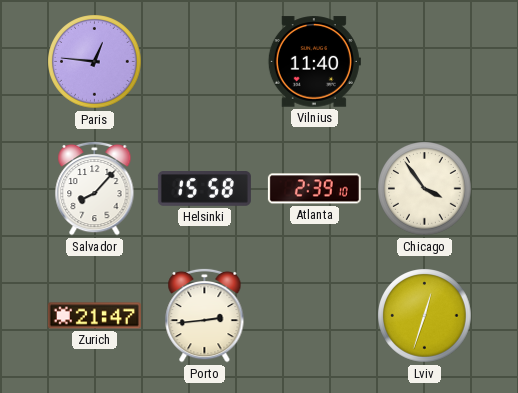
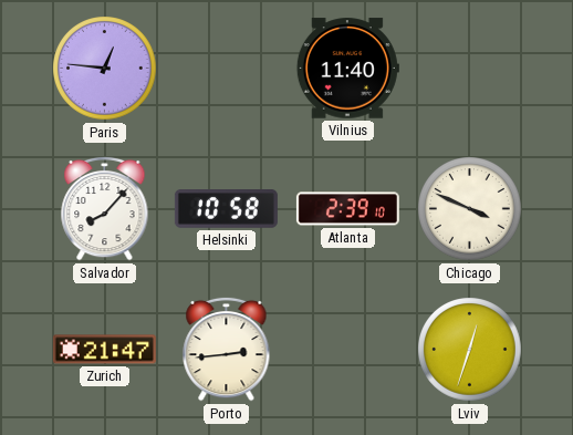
Helsinki: 15:58 -> 10:58 (226, 209)
Chicago: 3:54 -> 3:49 (470, 209)
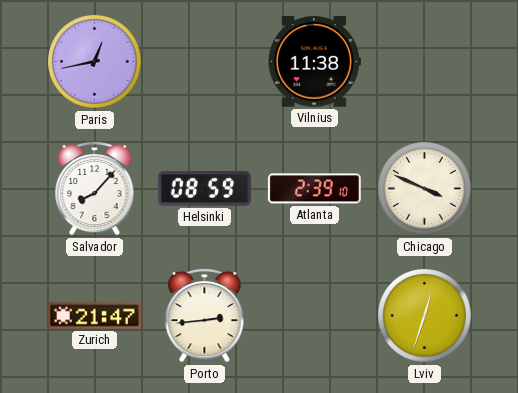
Paris: 12:46 -> 12:43 (95, 62)
Vilnius: 11:40 -> 11:38 (314, 62)
Helsinki: 10:58 -> 08:59 (204, 189)
